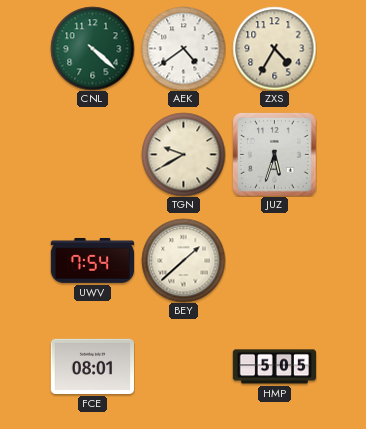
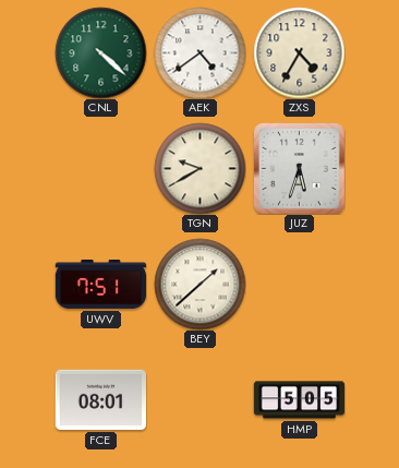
UWV: 7:54 -> 7:51 (100, 284)
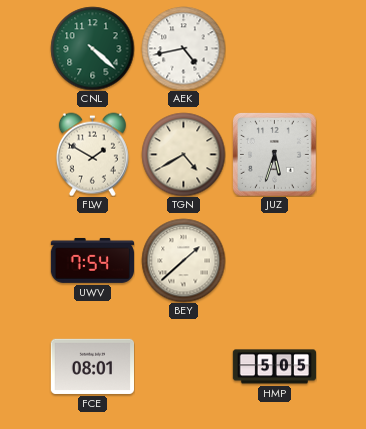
AEK: 4:39 -> 4:43 (183, 48)
ZXS: 4:35 -> none (299, 52)
FLW: none -> 1:50 (92, 154)
TGN: 9:40 -> 4:40 (183, 154)
UWV: 7:51 -> 7:54 (92, 260)
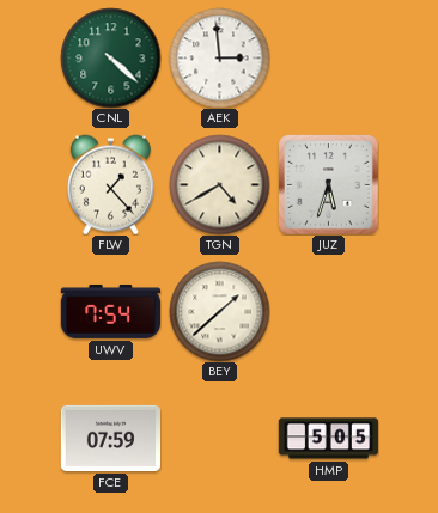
AEK: 4:43 -> 2:59 (219, 57)
FLW: 1:50 -> 1:23 (110, 184)
FCE: 08:01 -> 07:59 (110, 438)
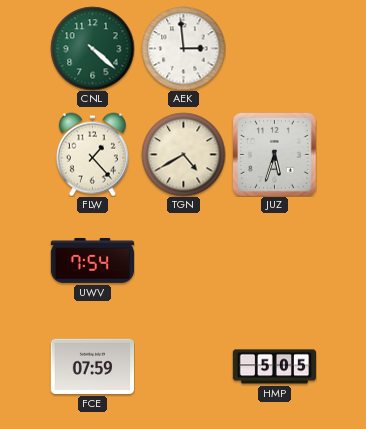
BEY: 1:38 -> none (219, 311)
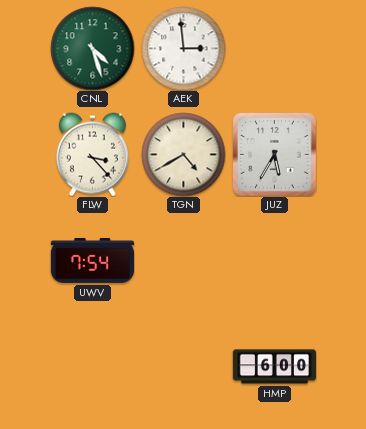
CNL: 4:22 -> 4:27 (92, 48)
FLW: 1:23 -> 3:23 (92, 154)
JUZ: 5:33 -> 5:35 (275, 155)
FCE: 07:59 -> none (92, 366)
HMP: 5:05 -> 6:00 (274, 367)
